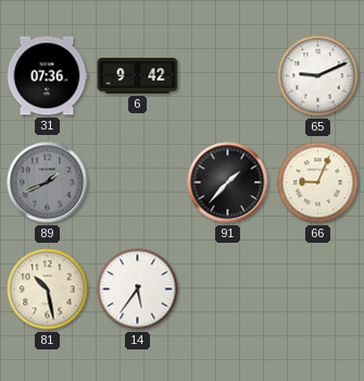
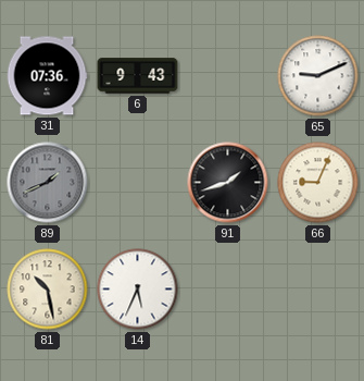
6: 9:42 -> 9:43 (138, 76)
91: 1:37 -> 1:42 (228, 183)
14: 5:36 -> 5:34 (138, 290)
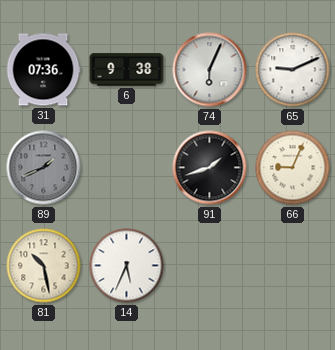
6: 9:43 -> 9:38 (127, 70)
74: none -> 6:04 (210, 70)
